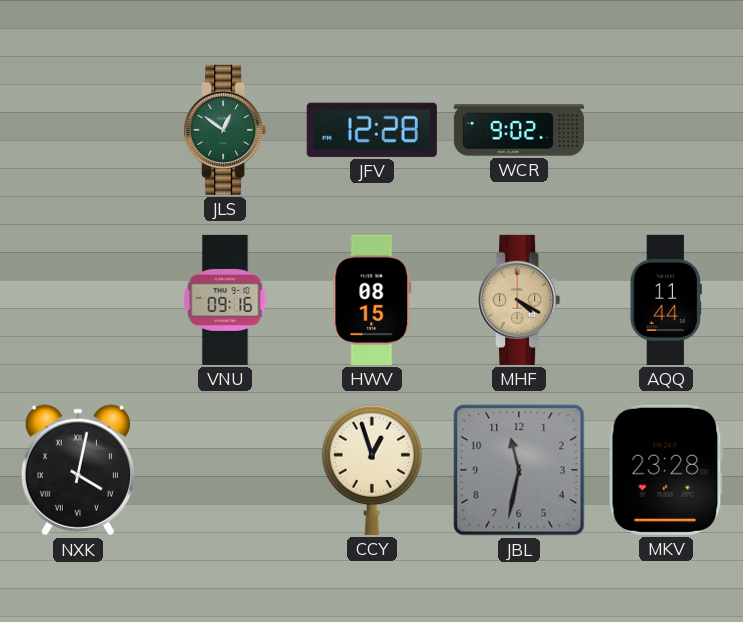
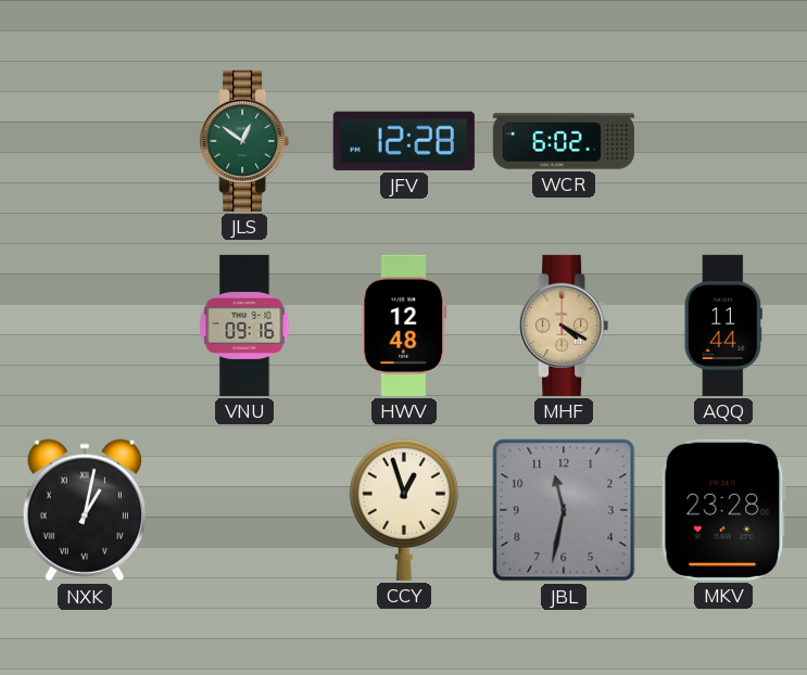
WCR: 9:02 -> 6:02 (564, 141)
HWV: 08:15 -> 12:48 (404, 326)
NXK: 4:02 -> 1:02 (85, 510)
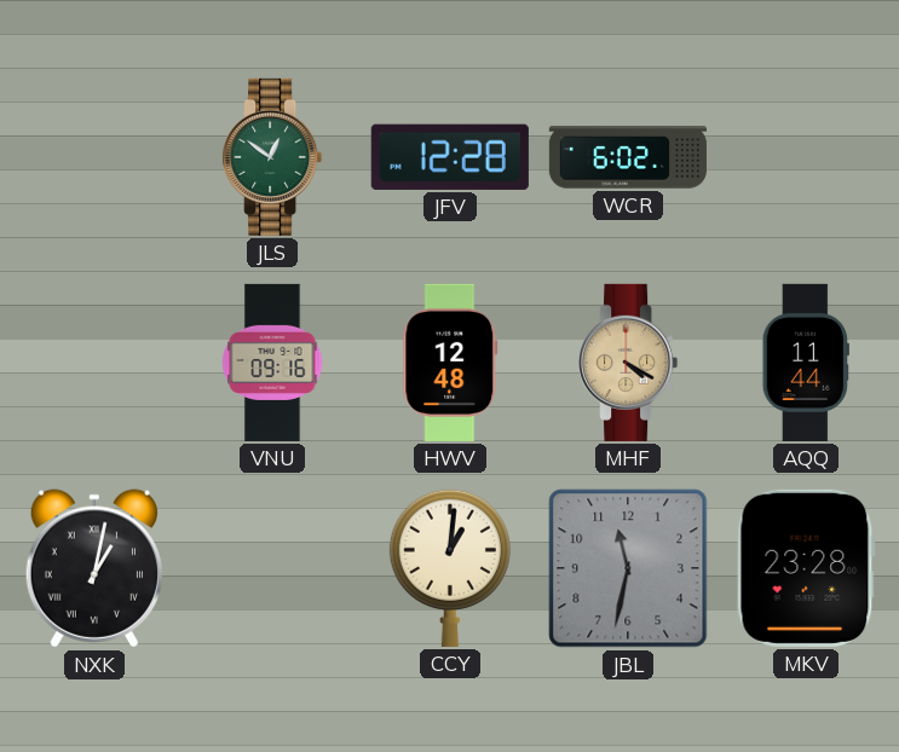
CCY: 12:57 -> 1:01 (450, 568)
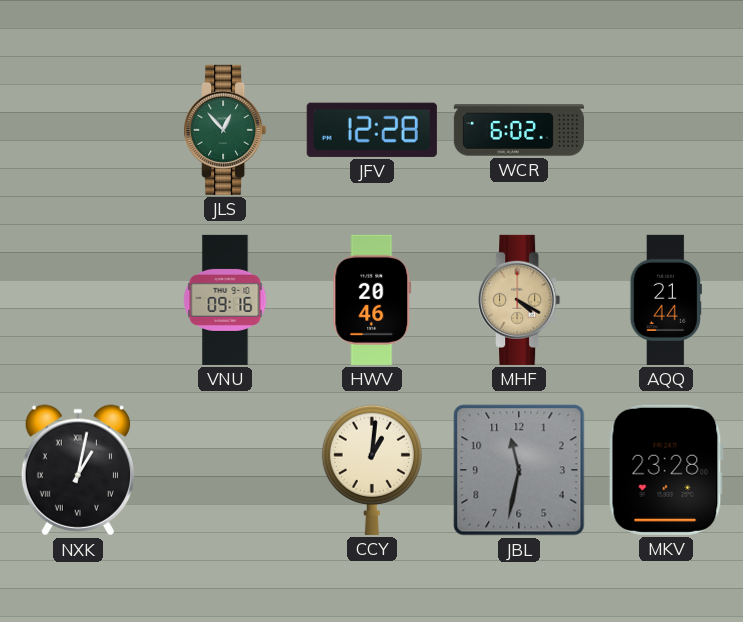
JLS: 12:51 -> 12:53 (225, 130)
HWV: 12:48 -> 20:46 (372, 300)
AQQ: 11:44 -> 21:44 (666, 300)
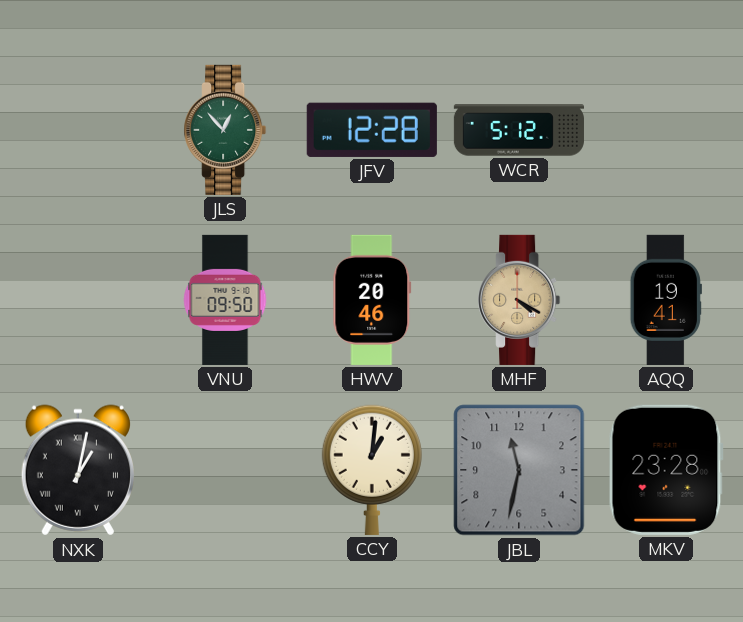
WCR: 6:02 -> 5:12 (519, 130)
VNU: 09:16 -> 09:50 (225, 300)
AQQ: 21:44 -> 19:41 (666, 300)
